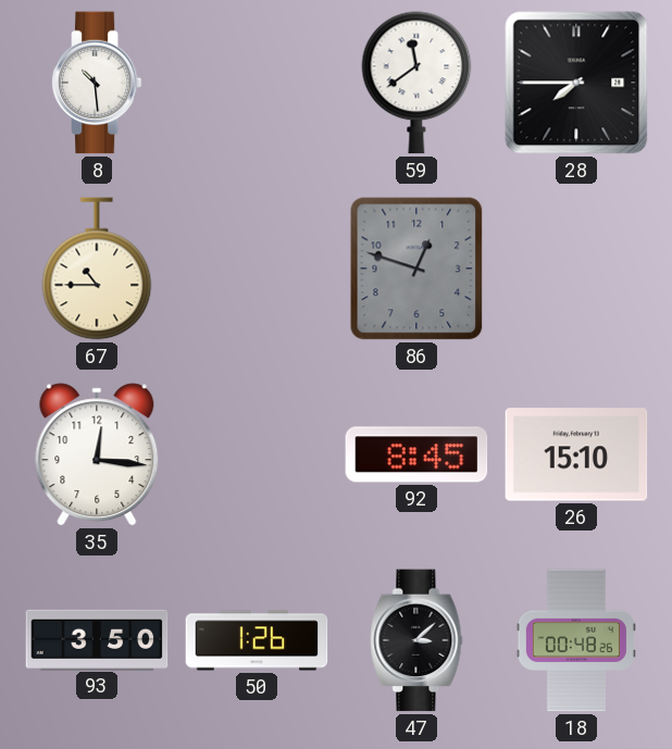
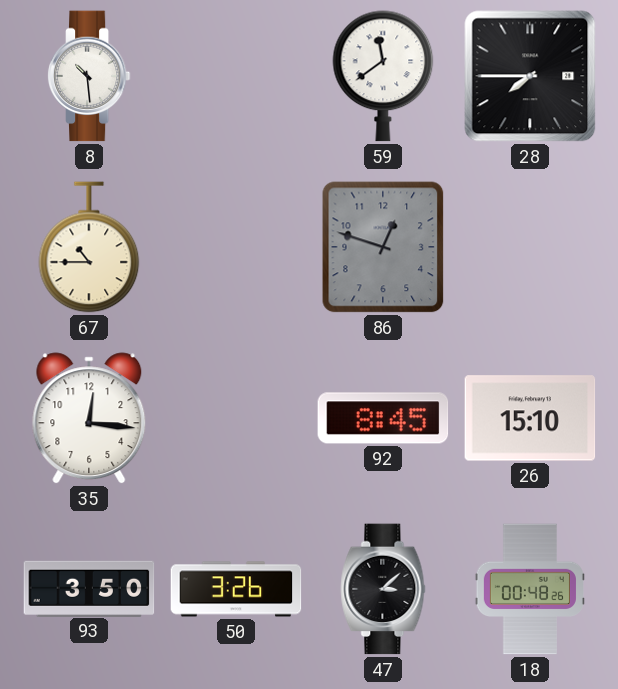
50: 1:26 -> 3:26 (236, 589)
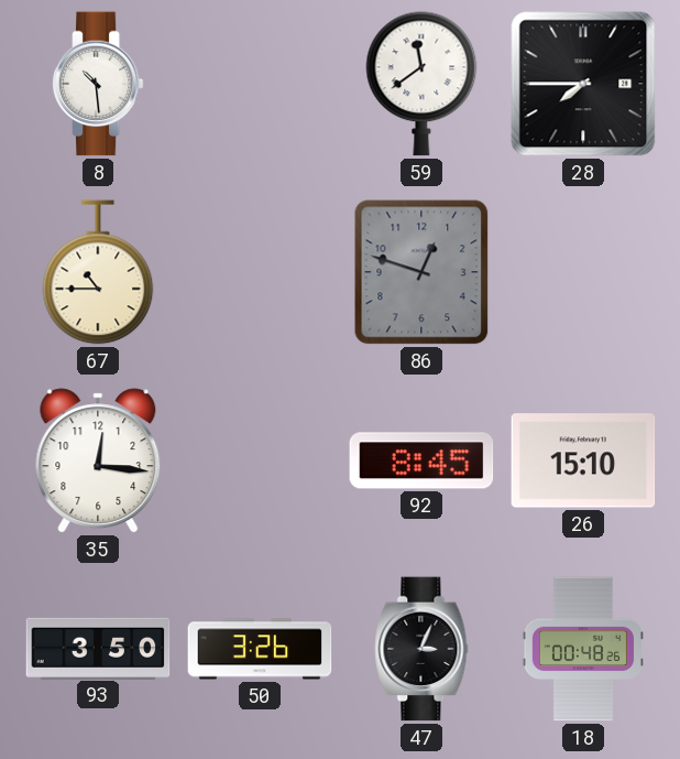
47: 3:08 -> 3:04 (421, 649)
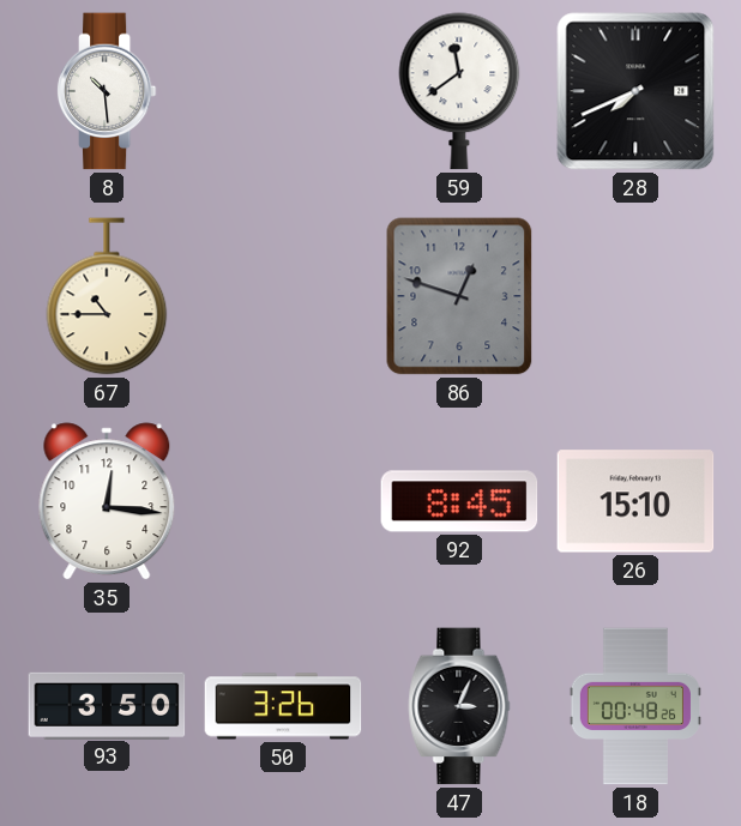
28: 7:45 -> 7:41 (635, 91)
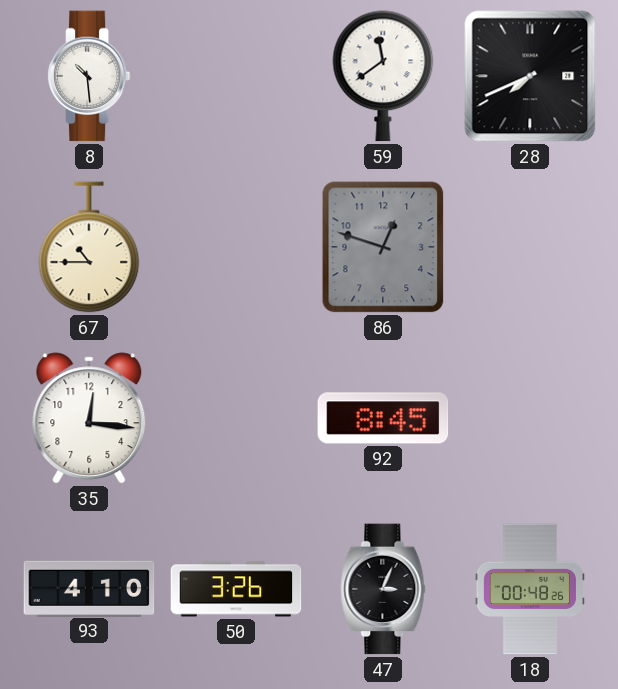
26: 15:10 -> none (635, 501)
93: 3:50 -> 4:10 (89, 588)
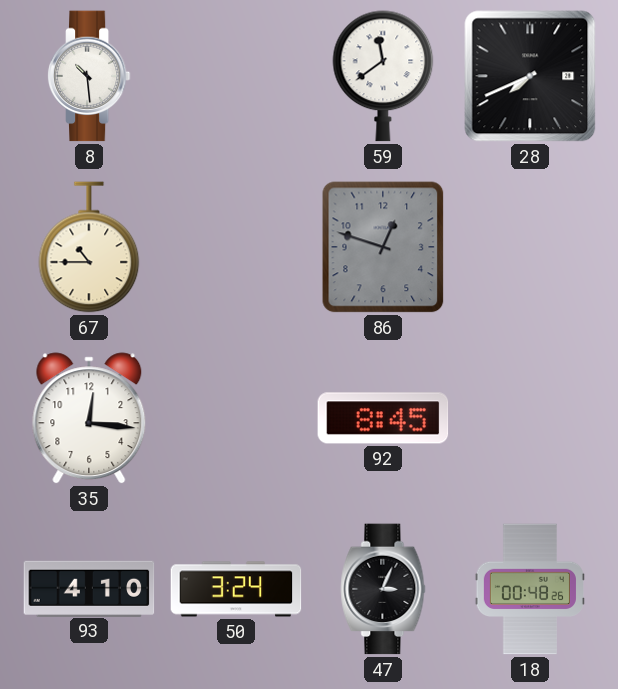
50: 3:26 -> 3:24 (236, 589)
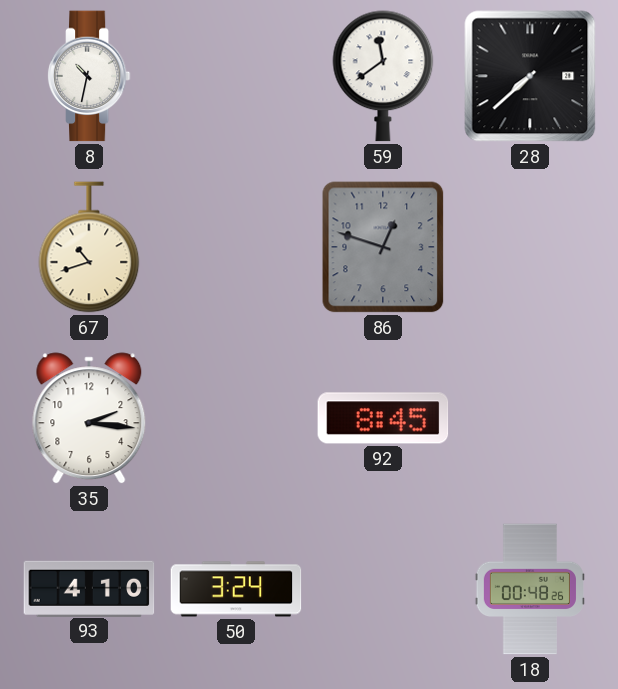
8: 10:29 -> 10:32 (89, 76)
28: 7:41 -> 7:38 (530, 76)
67: 10:45 -> 10:42 (89, 247)
35: 12:16 -> 2:16 (89, 418)
47: 3:04 -> none (383, 589)
